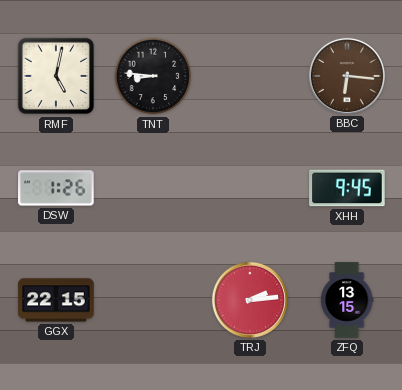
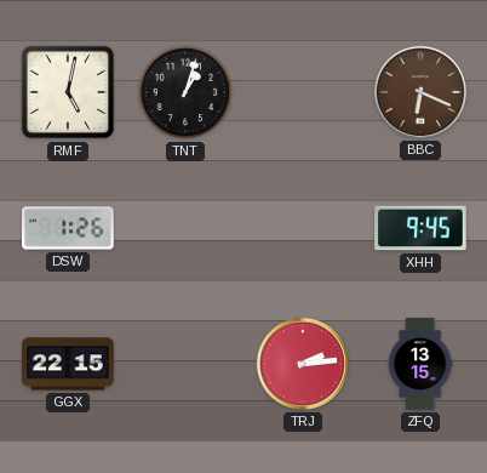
TNT: 8:46 -> 1:03 (185, 92)
BBC: 6:16 -> 6:19 (420, 92)
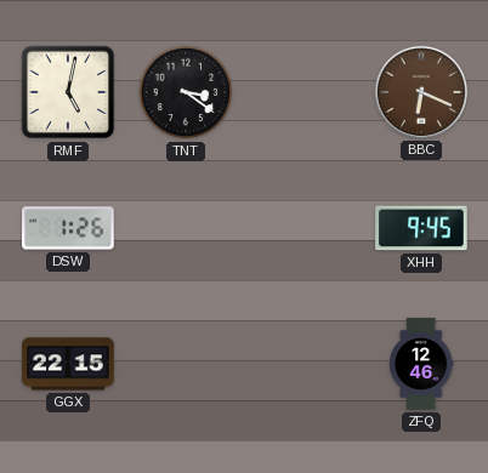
TNT: 1:03 -> 3:21 (186, 92)
TRJ: 2:14 -> none (303, 364)
ZFQ: 13:15 -> 12:46 (421, 364)
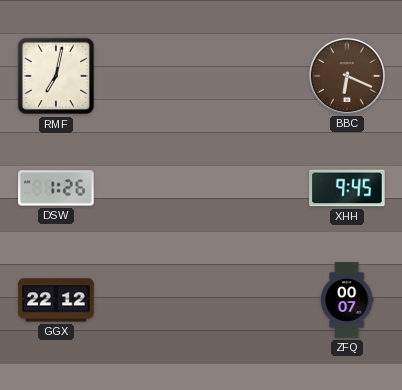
RMF: 5:02 -> 7:02 (56, 76)
TNT: 3:21 -> none (186, 92)
GGX: 22:15 -> 22:12 (56, 300)
ZFQ: 12:46 -> 00:07 (347, 300)
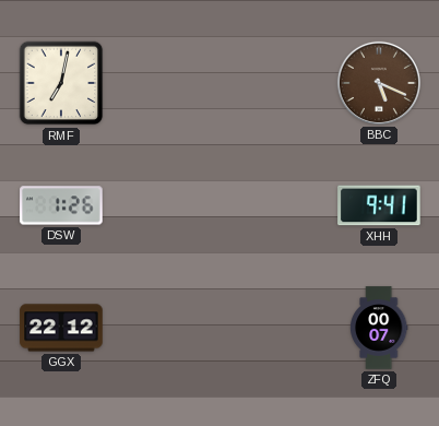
BBC: 6:19 -> 5:19 (379, 83)
XHH: 9:45 -> 9:41 (379, 205)
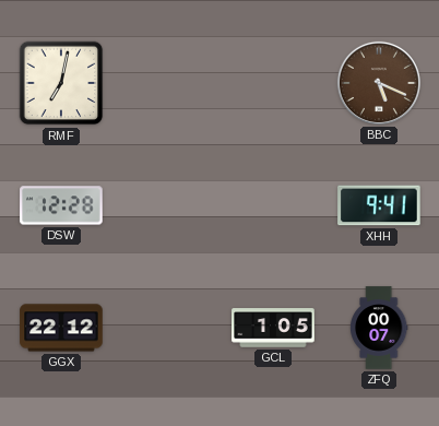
DSW: 1:26 -> 12:28 (61, 205)
GCL: none -> 1:05 (273, 328)
